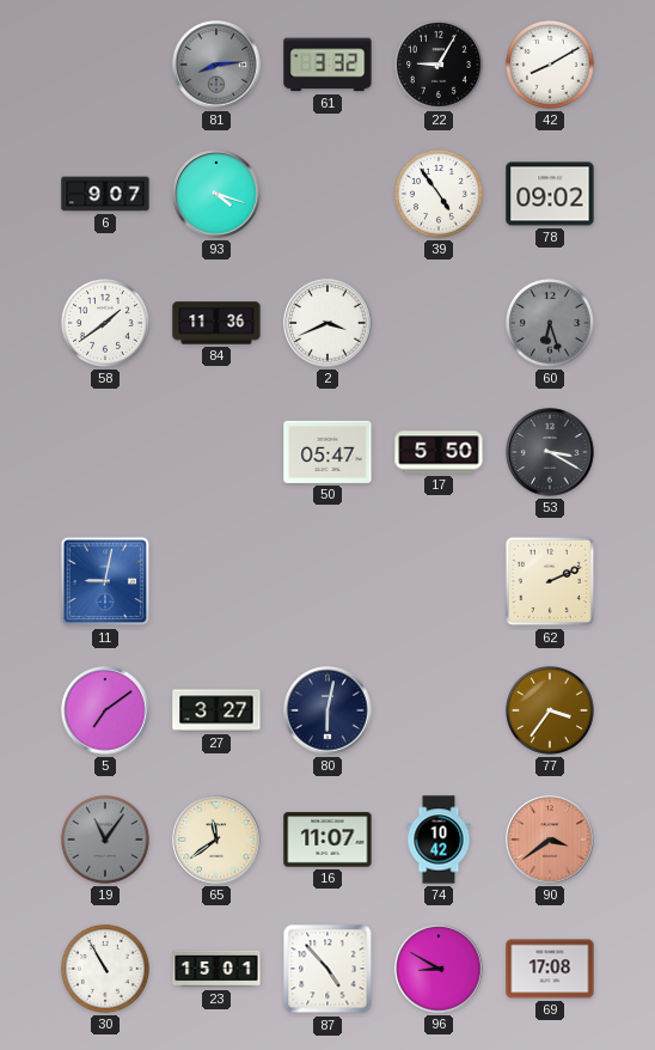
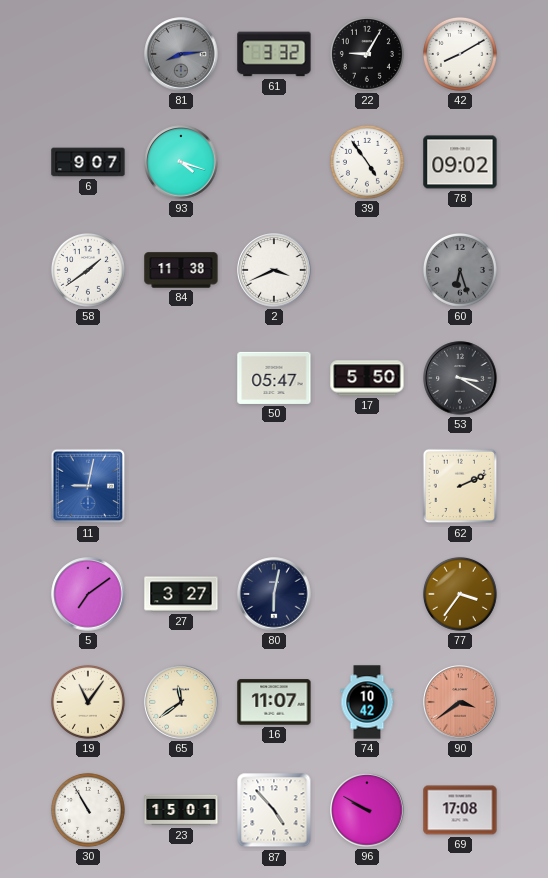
84: 11:36 -> 11:38 (181, 270)
19 dial: grey -> cream (88, 702)
96: 8:50 -> 9:50 (367, 810)
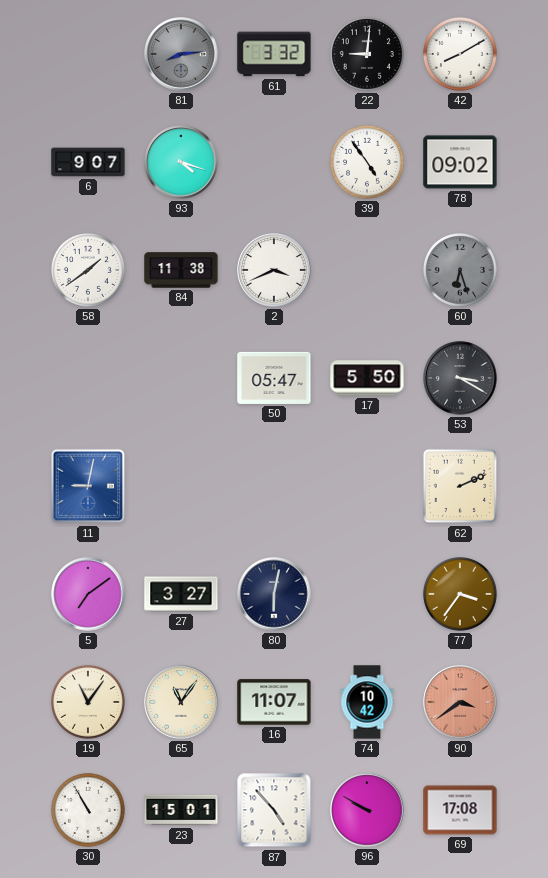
22: 9:05 -> 9:01 (367, 54)
65: 11:39 -> 11:06 (181, 702)
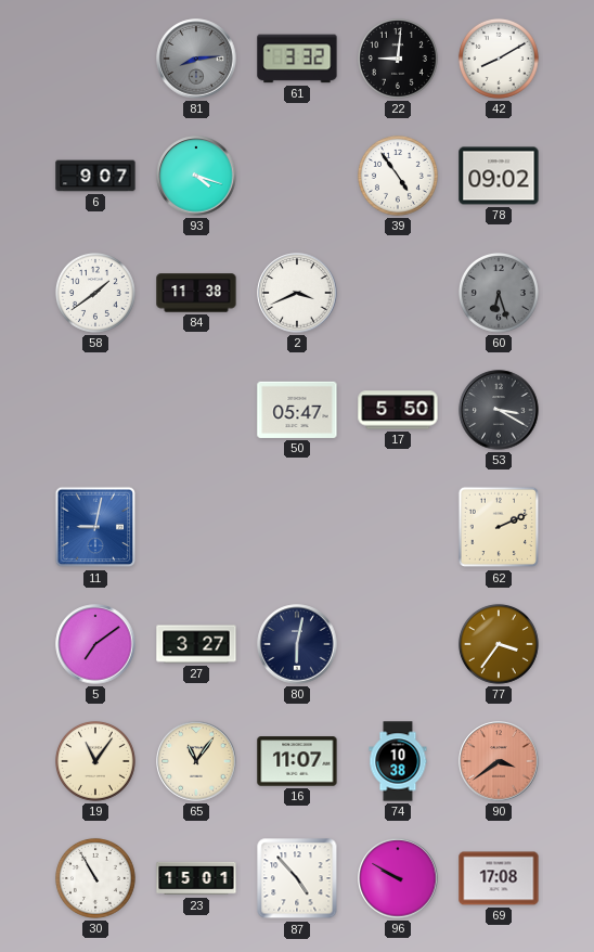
74: 10:42 -> 10:38 (398, 761)
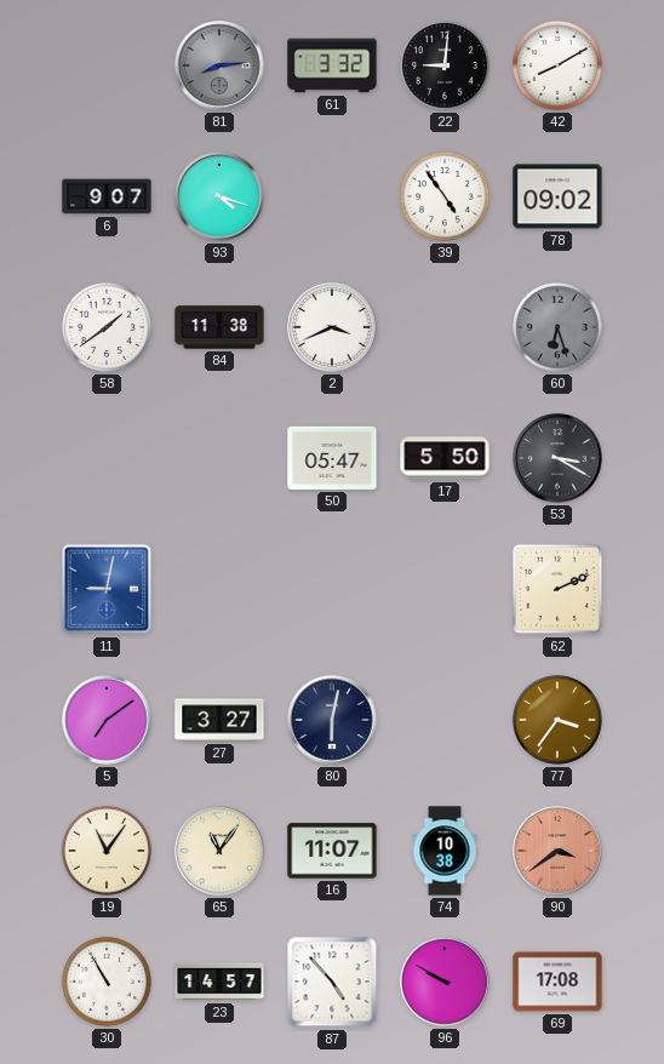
23: 15:01 -> 14:57 (219, 982)
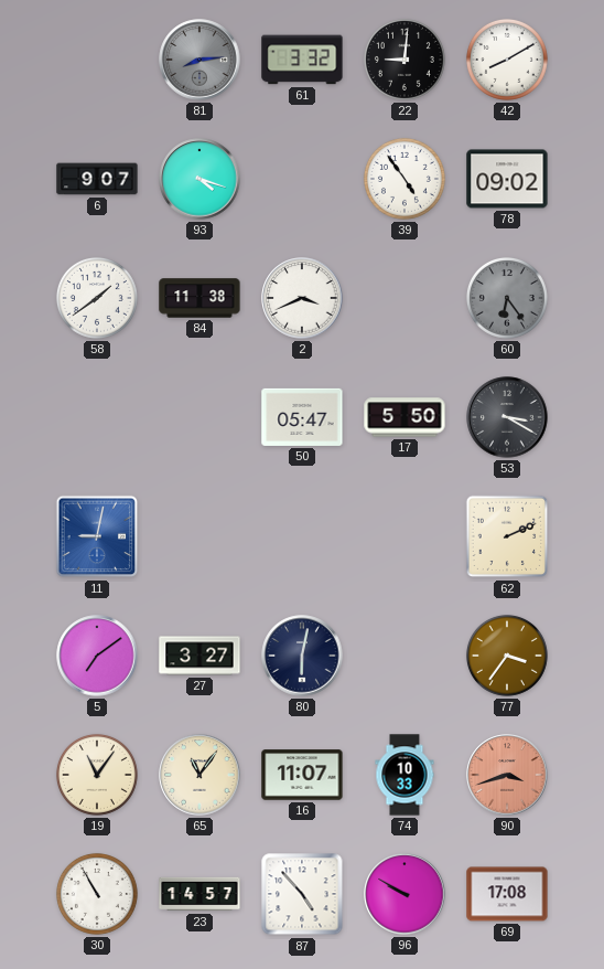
60: 6:27 -> 6:24 (507, 298)
74: 10:38 -> 10:33 (405, 775)
90: 3:39 -> 3:42 (507, 775)
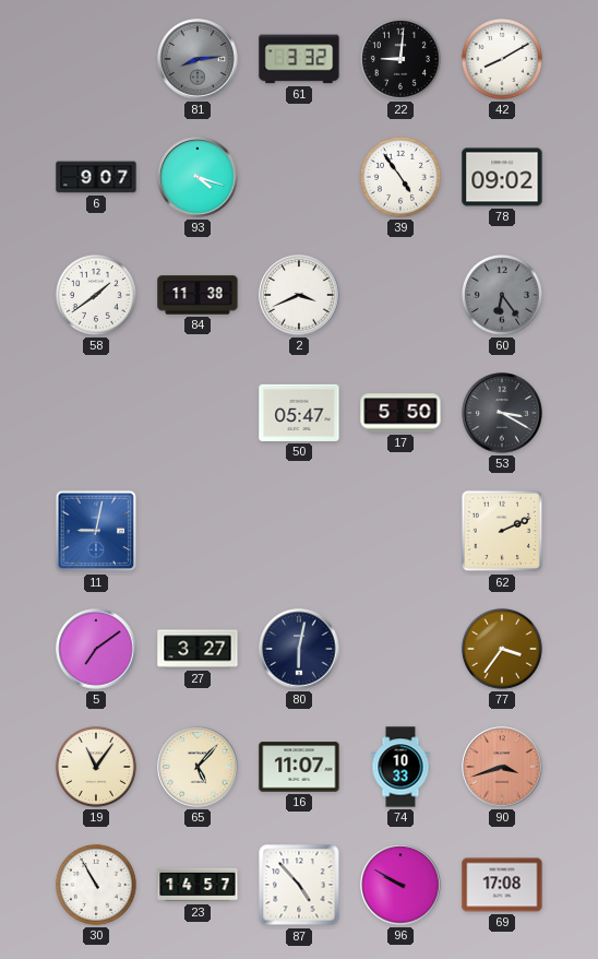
65: 11:06 -> 5:07 (198, 767)
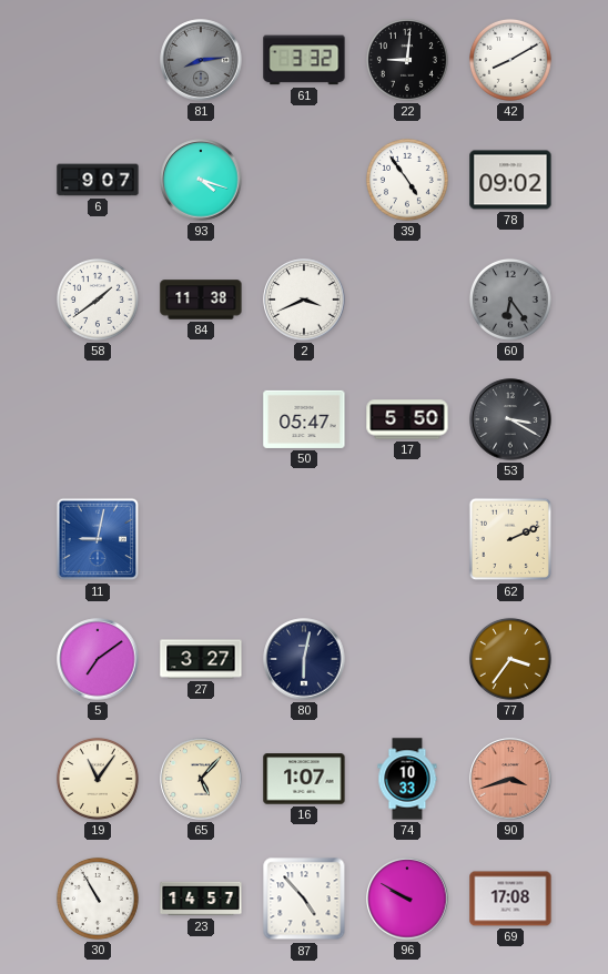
16: 11:07 -> 1:07 (304, 779)
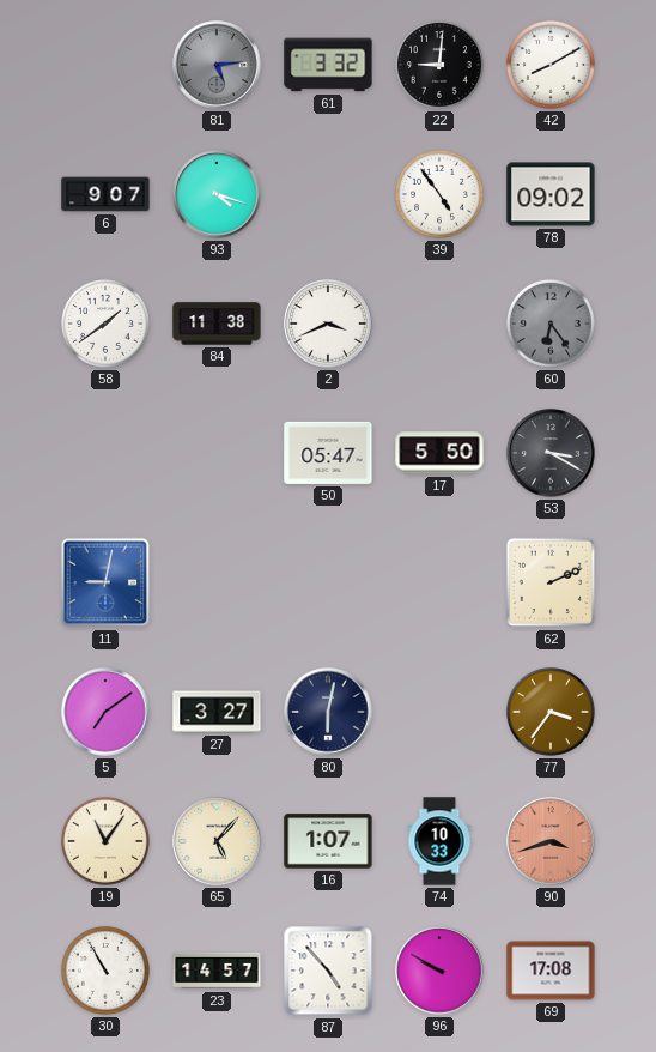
81: 8:14 -> 5:14 (217, 65)
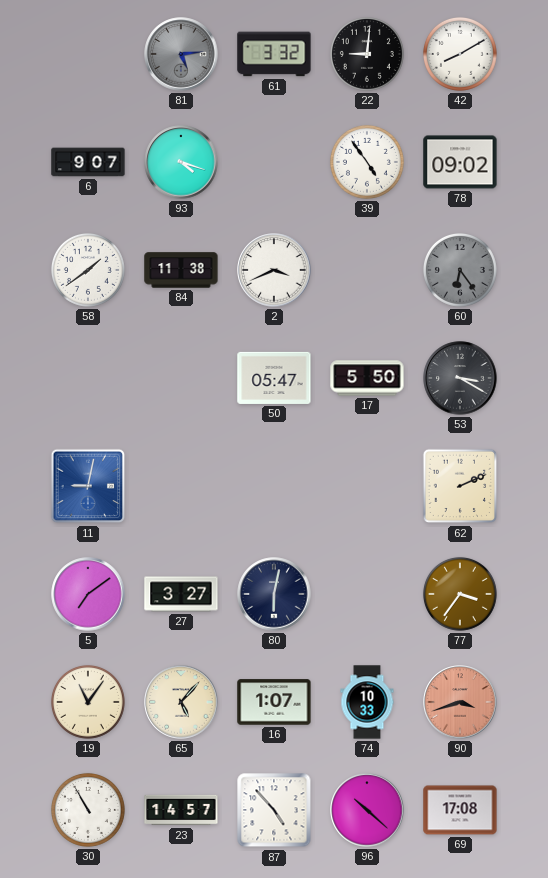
96: 9:50 -> 10:22 (367, 810)
